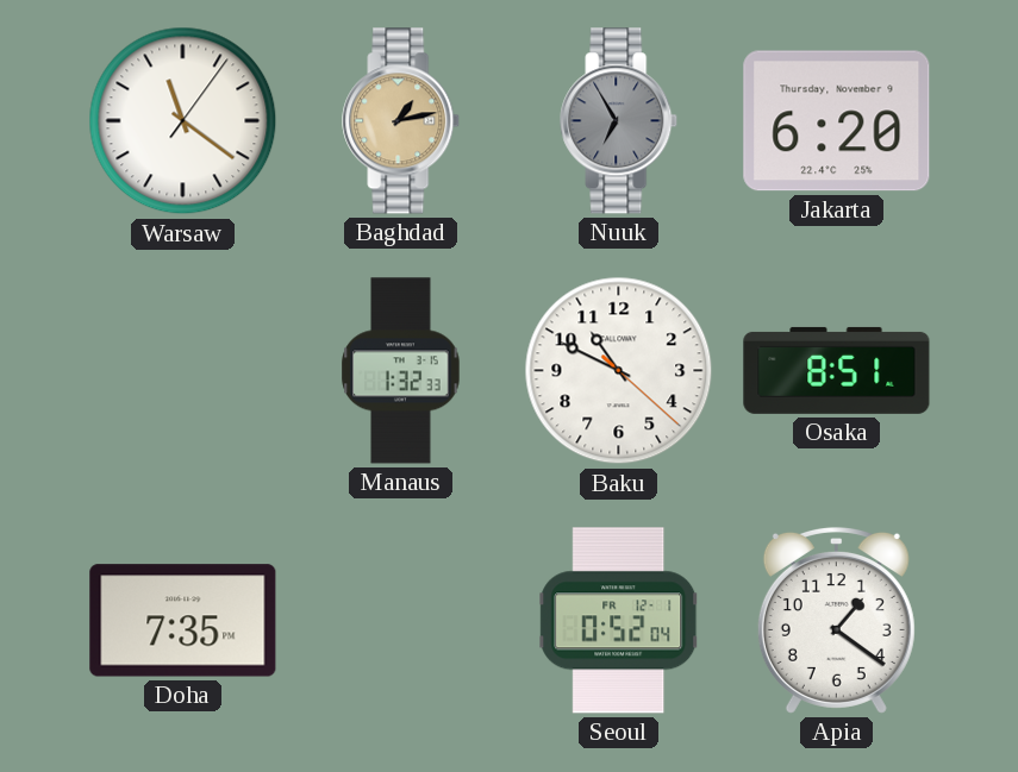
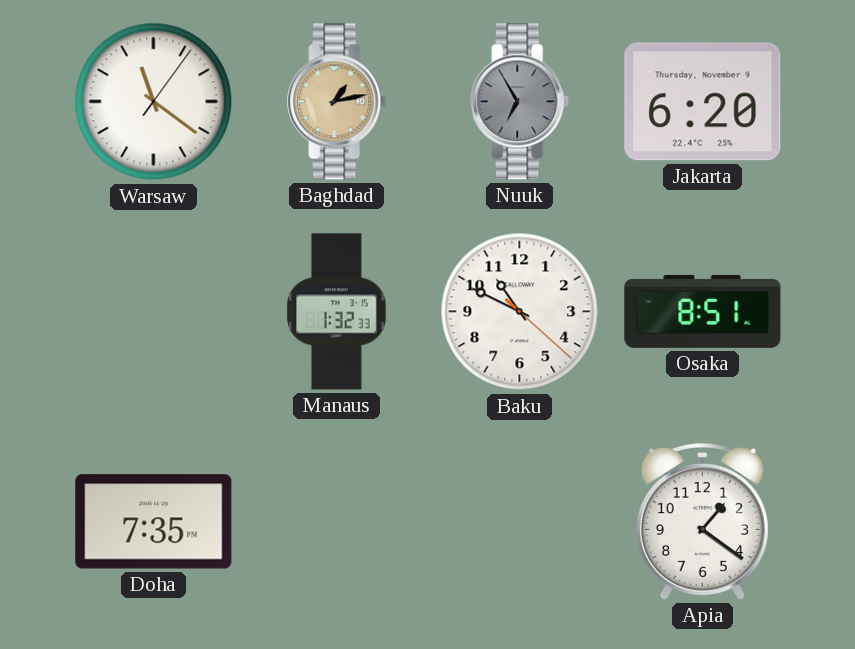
Seoul: 0:52 -> none (619, 621)
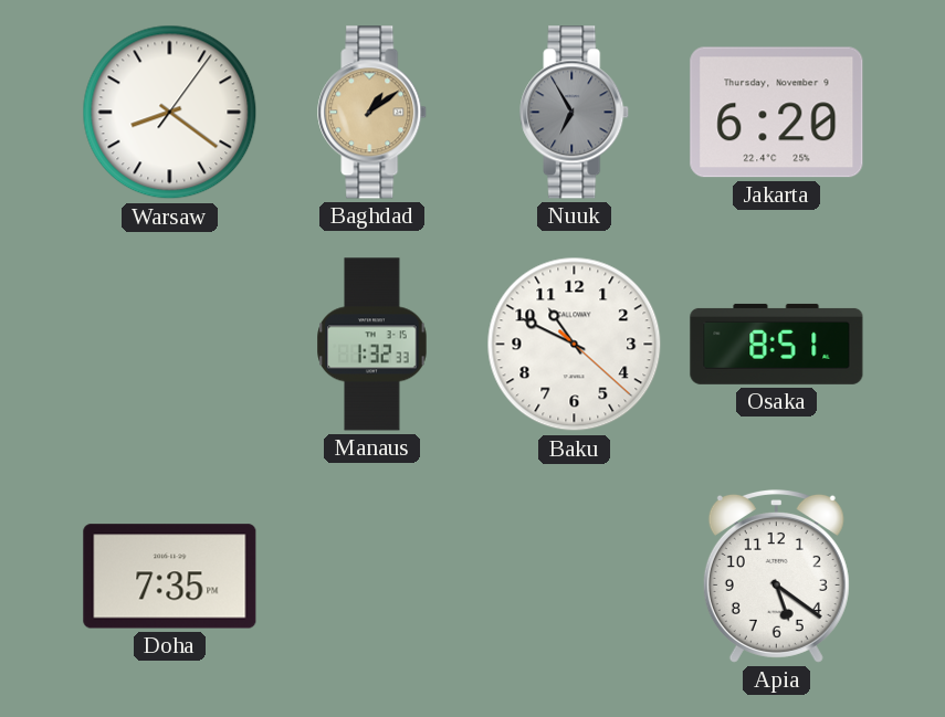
Warsaw: 11:21 -> 8:21 (170, 113)
Baghdad: 1:13 -> 1:09 (372, 113)
Apia: 1:21 -> 5:21 (776, 576)
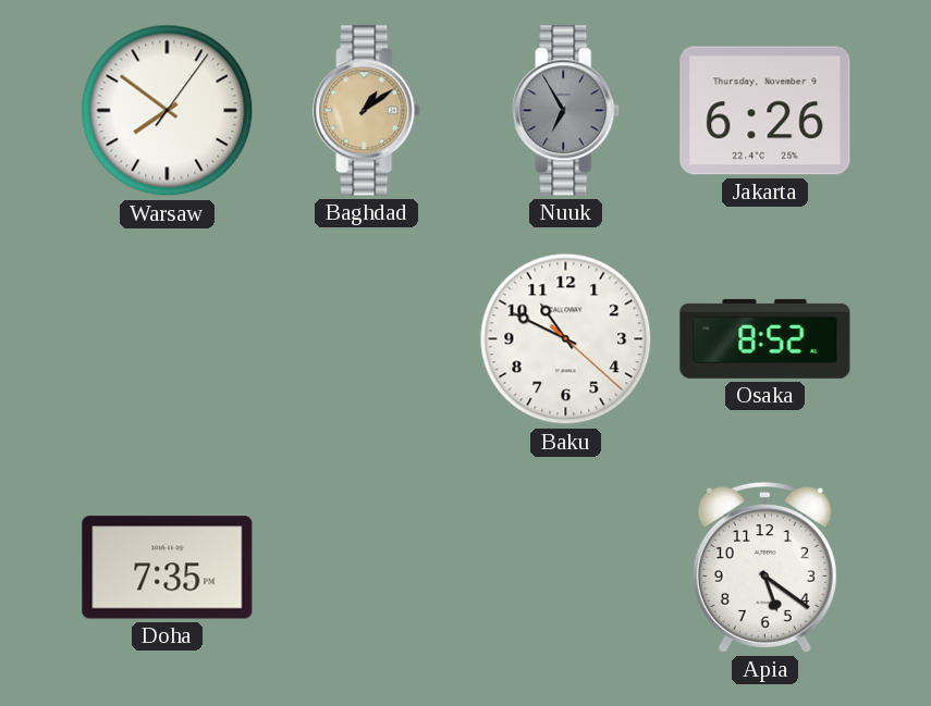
Warsaw: 8:21 -> 7:51 (168, 111)
Jakarta: 6:20 -> 6:26 (765, 111)
Manaus: 1:32 -> none (372, 345)
Osaka: 8:51 -> 8:52 (765, 338)
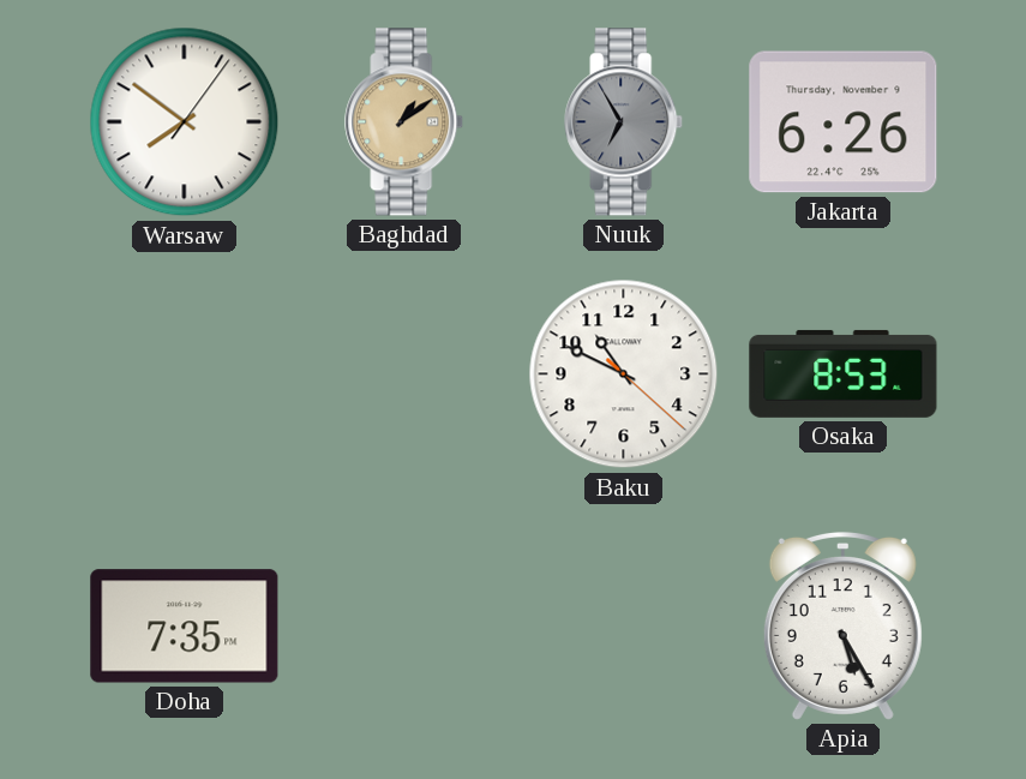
Osaka: 8:52 -> 8:53 (844, 373)
Apia: 5:21 -> 5:25 (842, 625)
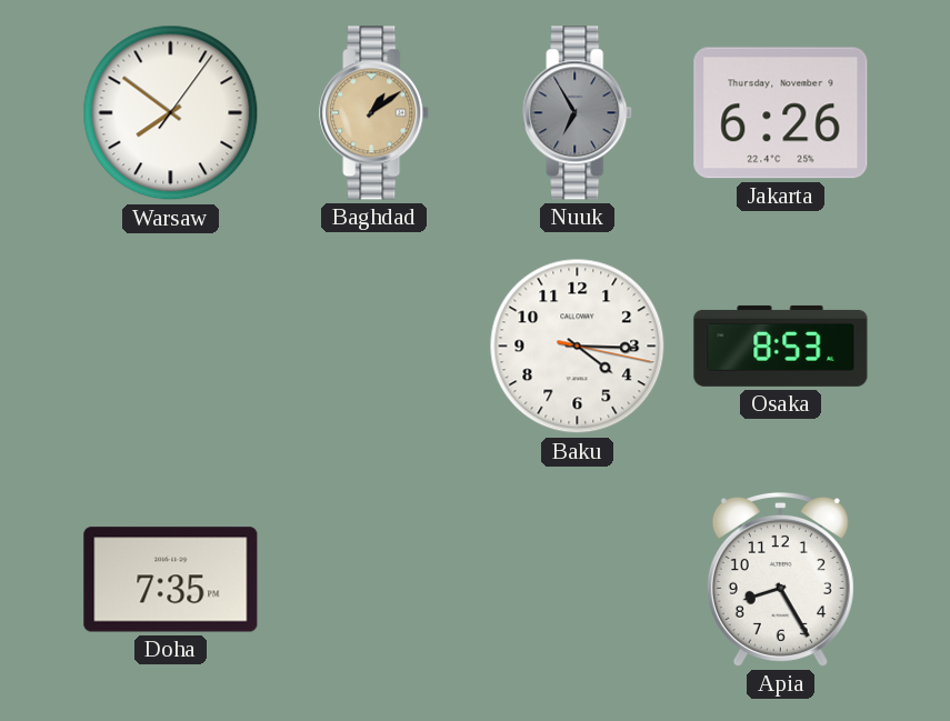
Baku: 10:49 -> 4:15 (578, 347)
Apia: 5:25 -> 8:25 (780, 579)
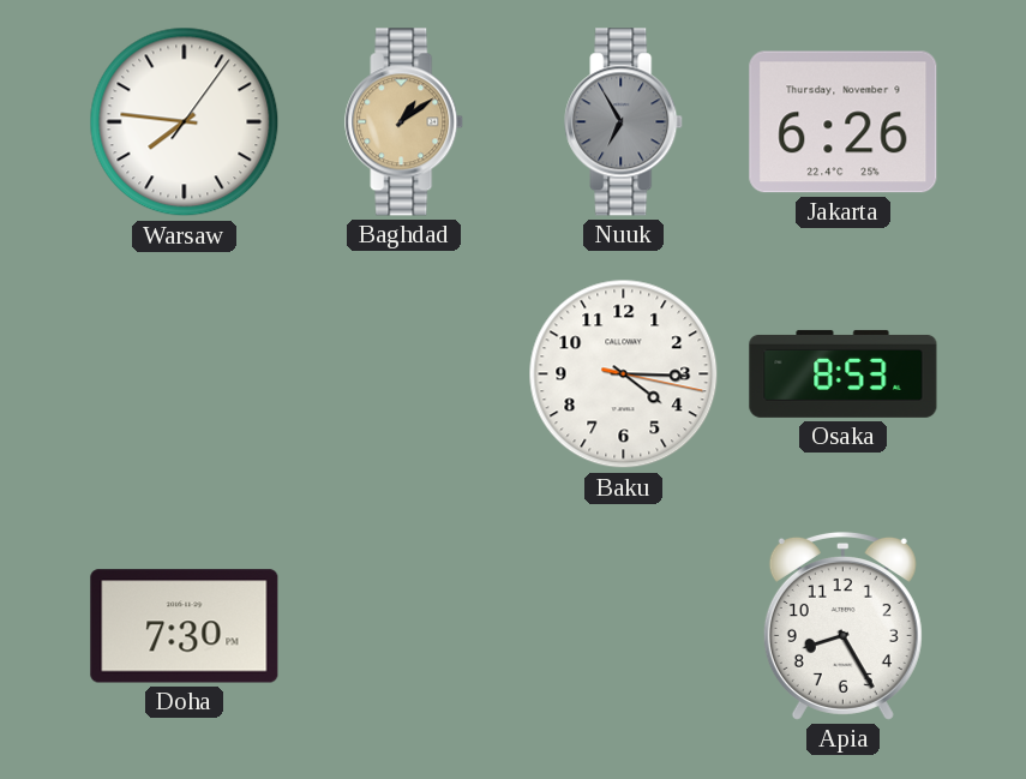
Warsaw: 7:51 -> 7:46 (185, 122)
Doha: 7:35 -> 7:30 (185, 627)
